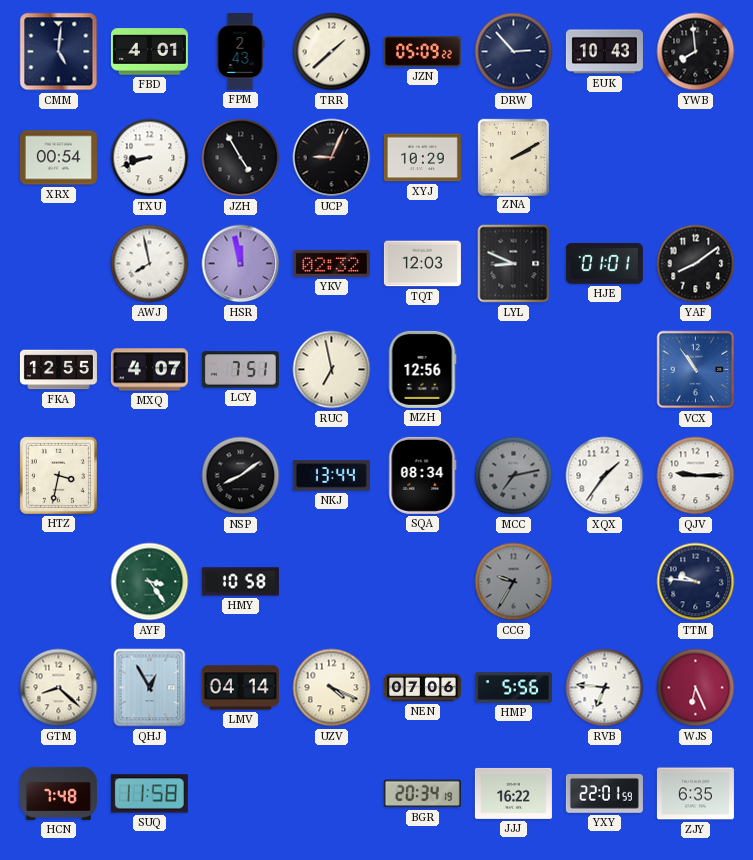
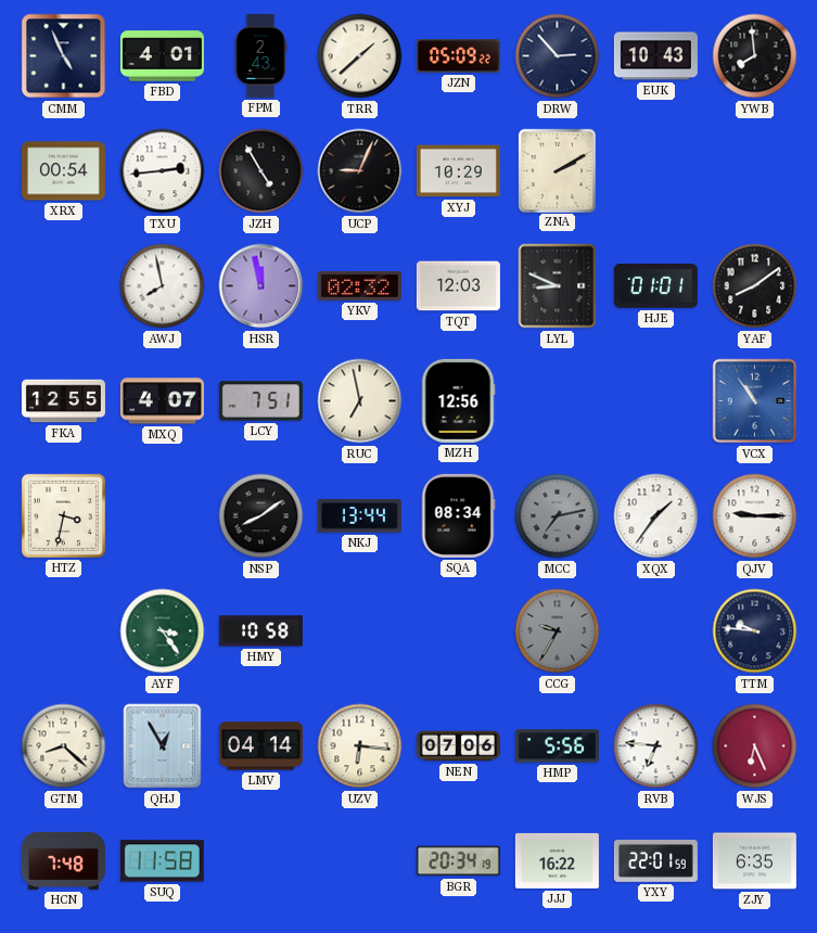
CMM: 5:01 -> 4:56 (64, 56)
TXU: 8:42 -> 2:44 (163, 171)
UZV: 4:19 -> 6:16 (360, 746)
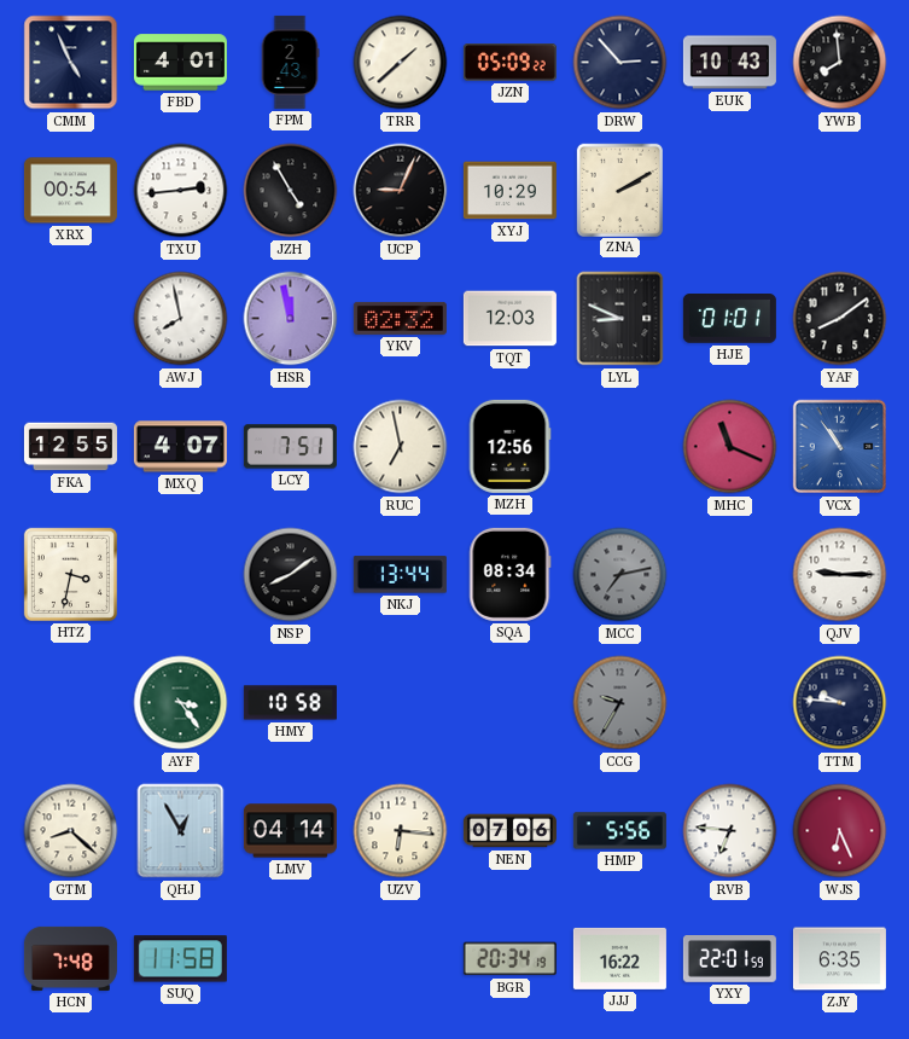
MHC: none -> 11:19 (730, 447)
XQX: 1:36 -> none (656, 516)
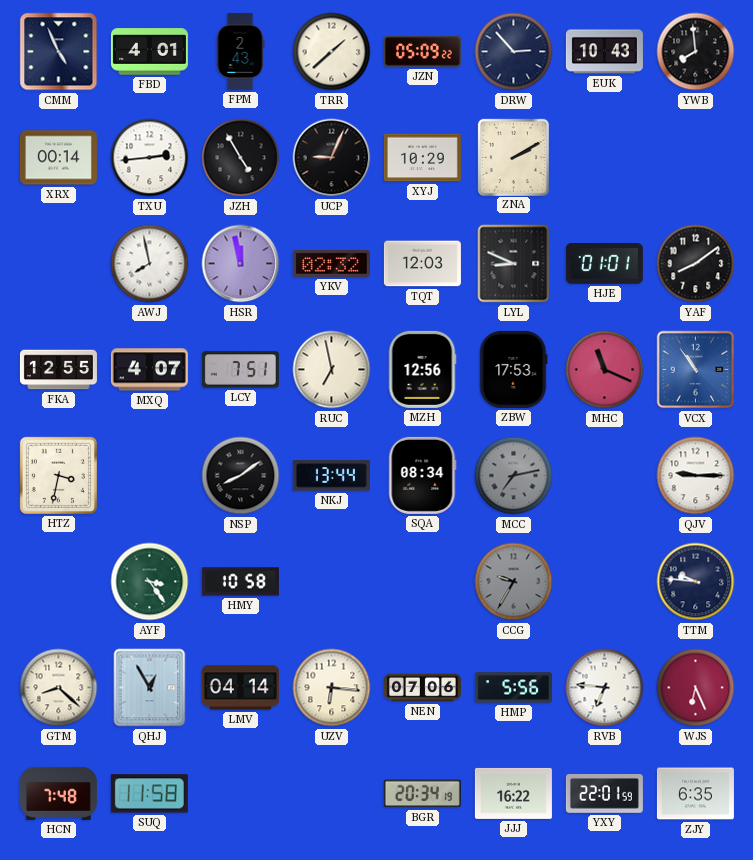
XRX: 00:54 -> 00:14 (58, 158)
ZBW: none -> 17:53 (513, 369)
